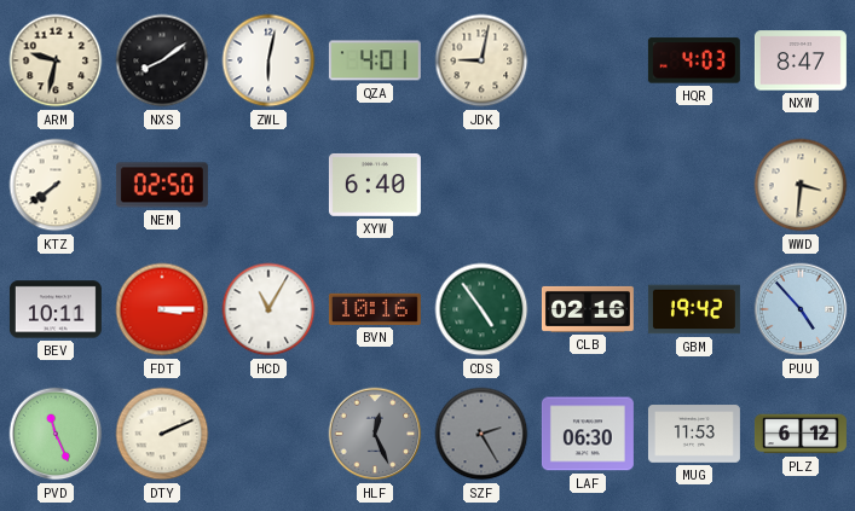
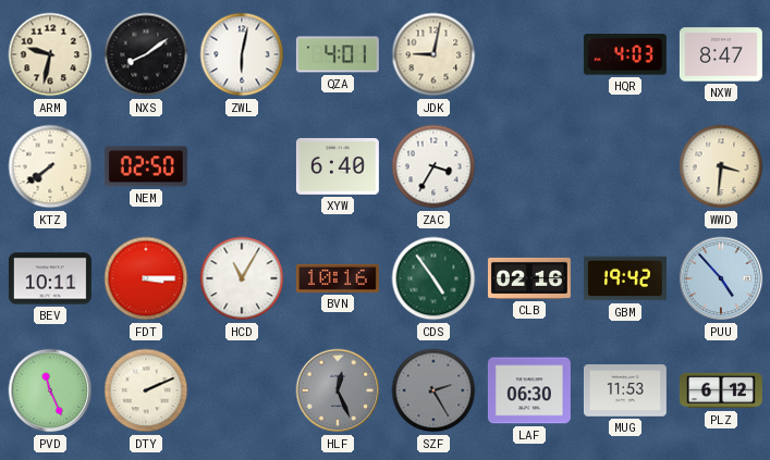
ZAC: none -> 3:35 (433, 166)
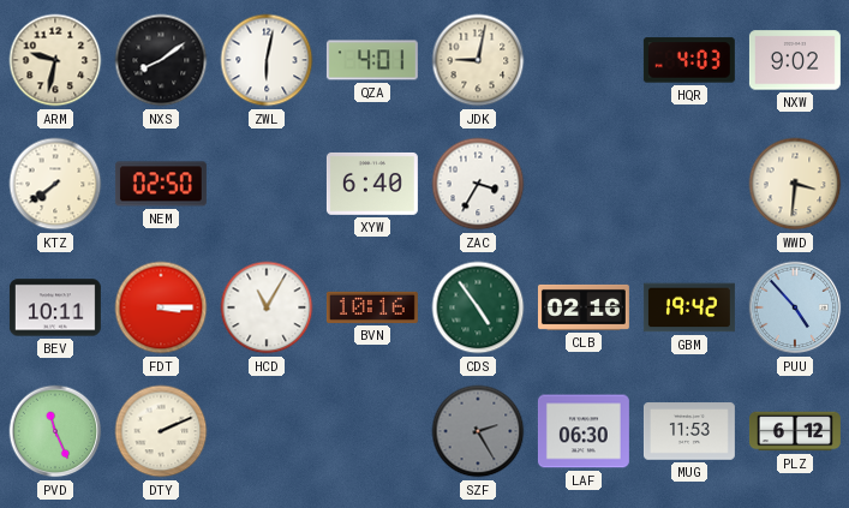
NXW: 8:47 -> 9:02 (795, 60)
HLF: 12:26 -> none (338, 390)
